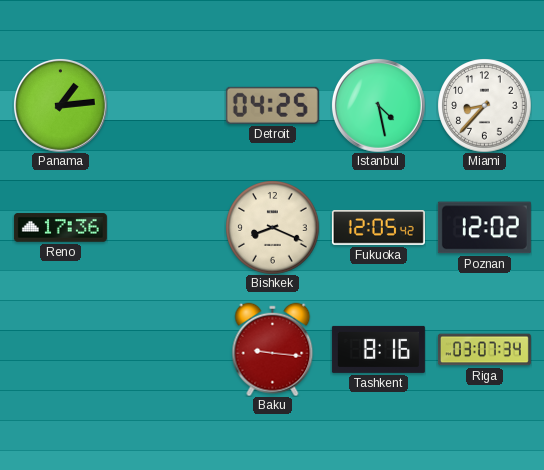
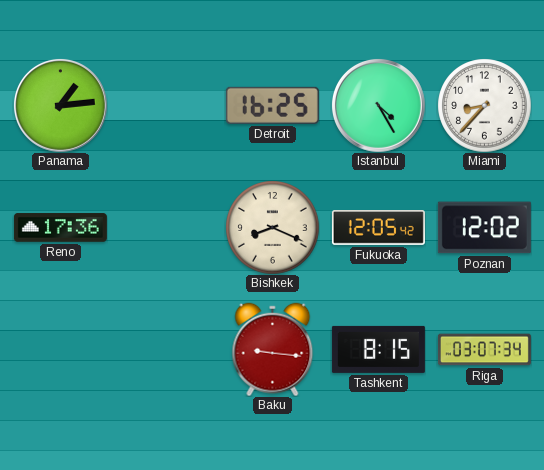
Detroit: 04:25 -> 16:25 (272, 105)
Istanbul: 4:28 -> 4:25 (378, 105)
Tashkent: 8:16 -> 8:15 (378, 349)
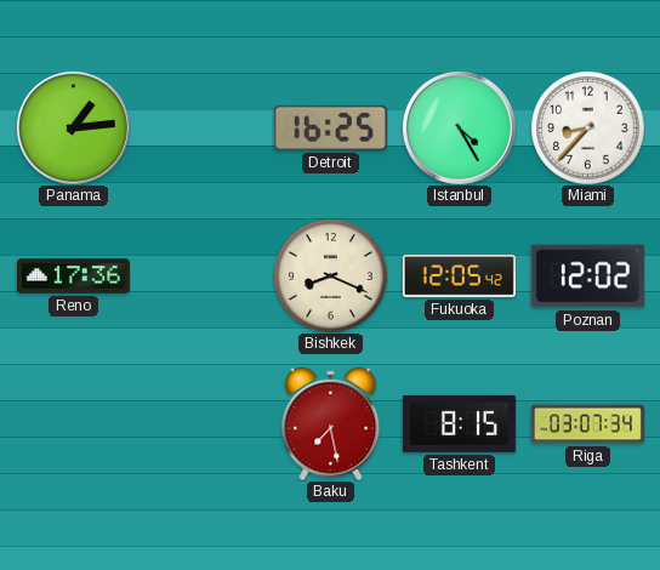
Baku: 9:16 -> 7:28 (331, 423)
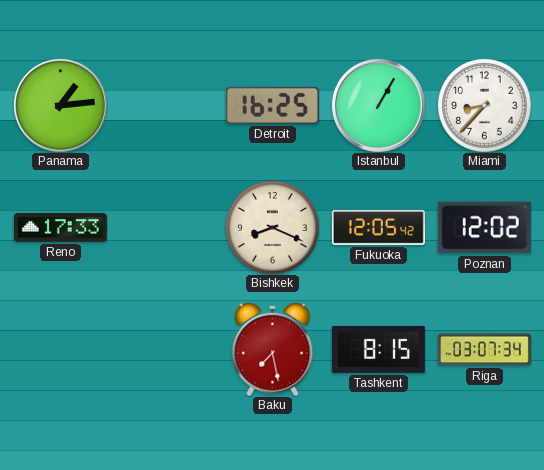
Istanbul: 4:25 -> 1:05 (378, 105)
Reno: 17:36 -> 17:33 (60, 228)
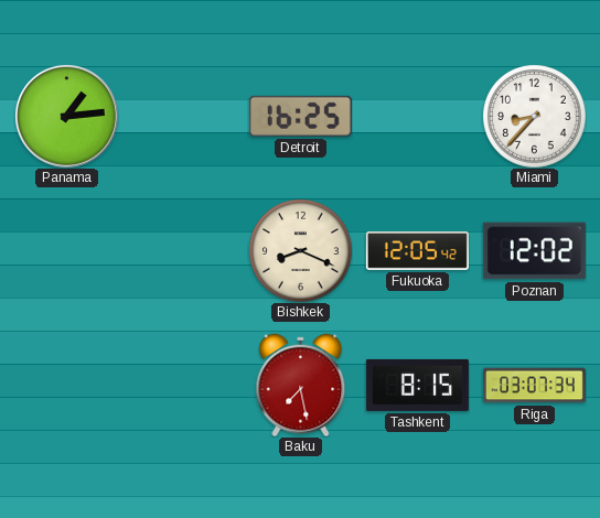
Istanbul: 1:05 -> none (378, 105)
Reno: 17:33 -> none (60, 228)
